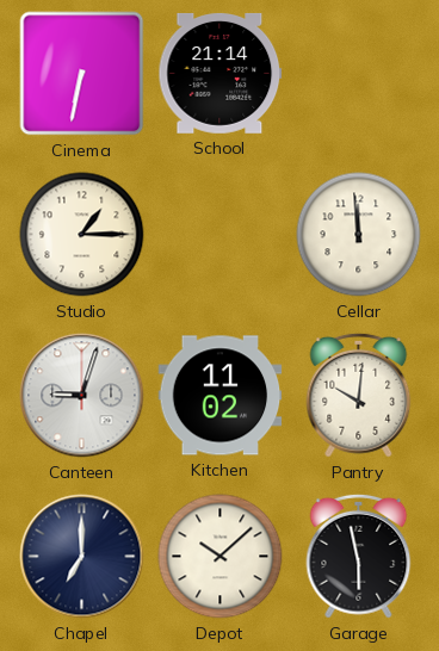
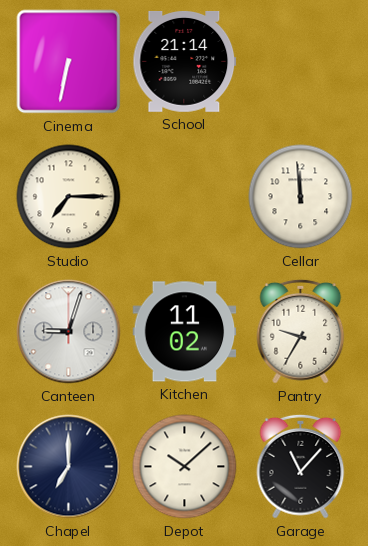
Studio: 1:15 -> 7:15 (69, 197)
Pantry: 10:01 -> 9:35 (301, 331)
Garage: 5:58 -> 11:07 (301, 466)
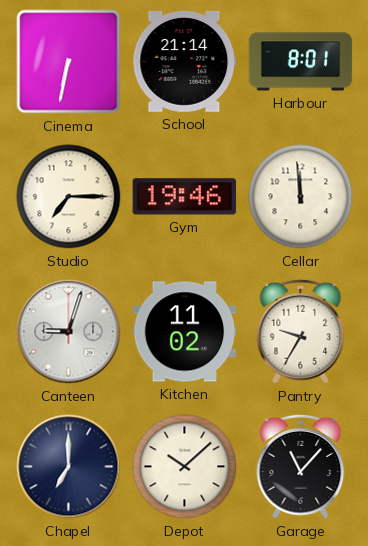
Harbour: none -> 8:01 (301, 62)
Gym: none -> 19:46 (185, 197)
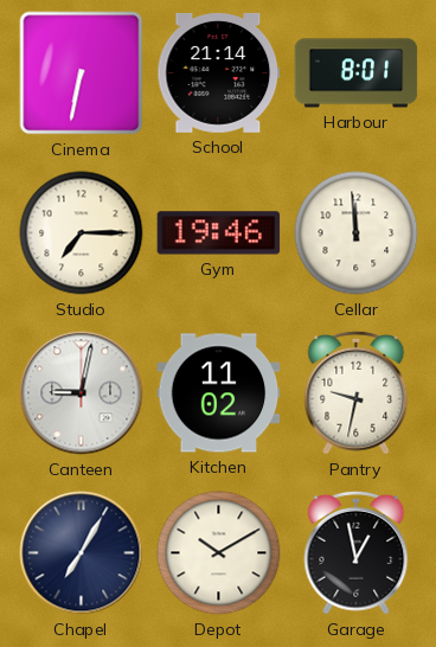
Canteen: 9:03 -> 9:02 (82, 393)
Pantry: 9:35 -> 9:32 (357, 392)
Chapel: 7:00 -> 7:05 (82, 553)
Depot: 10:08 -> 10:10 (219, 553)
Garage: 11:07 -> 12:58 (357, 552)
